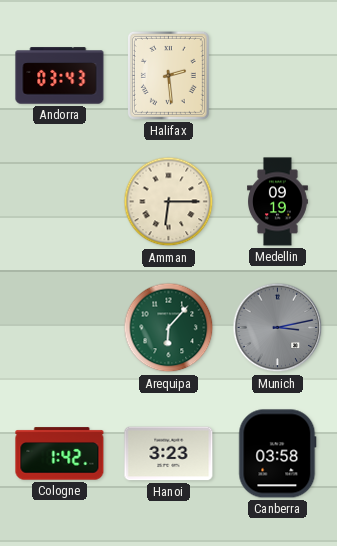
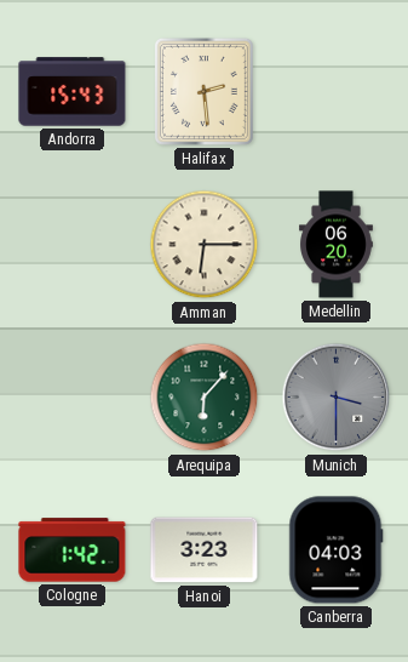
Andorra: 03:43 -> 15:43 (73, 92)
Medellin: 09:19 -> 06:20 (337, 245)
Munich: 3:13 -> 3:30 (337, 398)
Canberra: 03:58 -> 04:03 (337, 550)
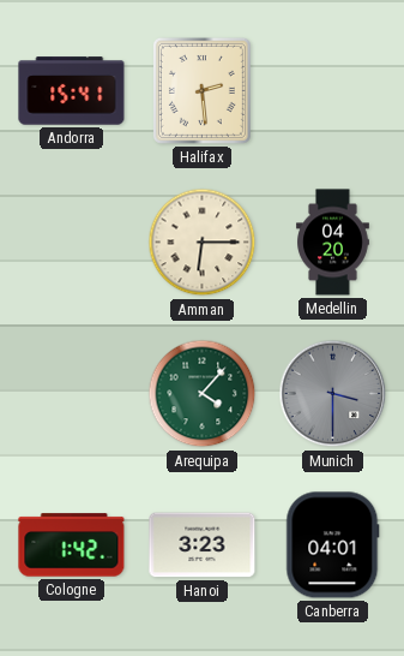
Andorra: 15:43 -> 15:41 (72, 91)
Medellin: 06:20 -> 04:20 (333, 243)
Arequipa: 6:07 -> 4:07 (203, 394)
Canberra: 04:03 -> 04:01 (333, 545)
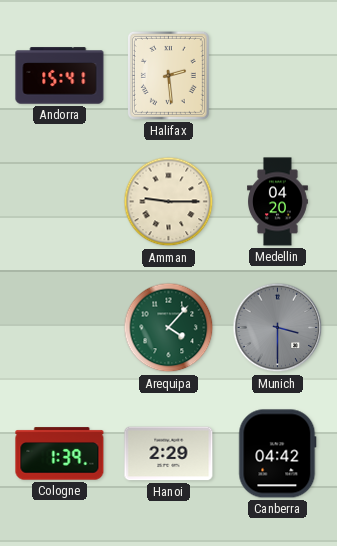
Amman: 6:15 -> 9:15 (169, 202)
Cologne: 1:42 -> 1:39 (60, 454)
Hanoi: 3:23 -> 2:29 (169, 454)
Canberra: 04:01 -> 04:42 (278, 454)
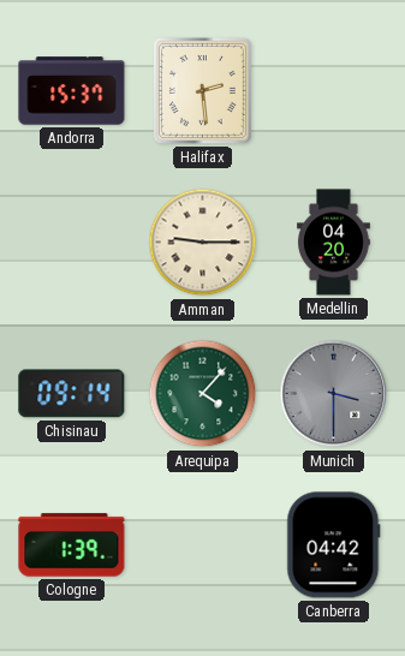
Andorra: 15:41 -> 15:37 (72, 91)
Chisinau: none -> 09:14 (72, 394)
Hanoi: 2:29 -> none (169, 454)
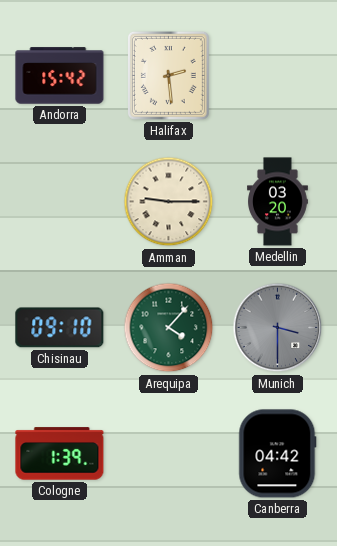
Andorra: 15:37 -> 15:42 (60, 76)
Medellin: 04:20 -> 03:20 (278, 202)
Chisinau: 09:14 -> 09:10 (60, 328)
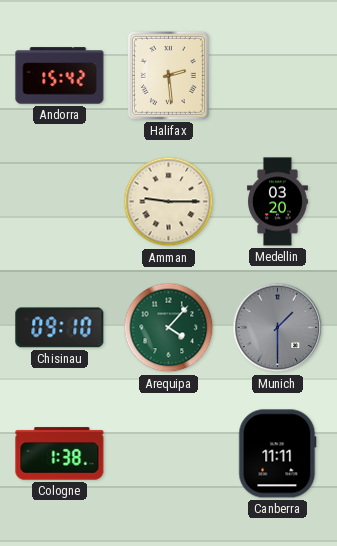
Munich: 3:30 -> 1:30 (278, 328)
Cologne: 1:39 -> 1:38 (60, 454)
Canberra: 04:42 -> 11:11 (278, 454)
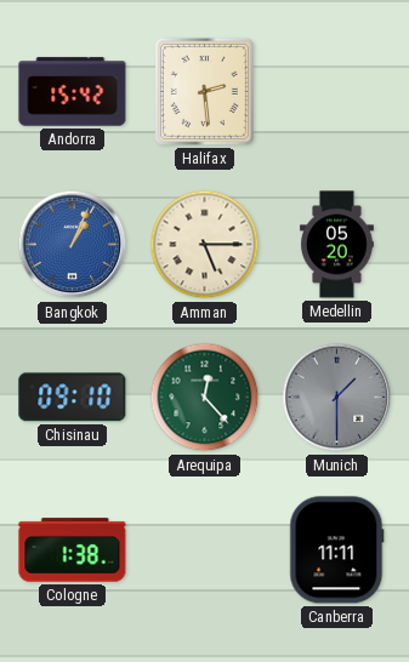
Bangkok: none -> 1:04 (73, 245)
Amman: 9:15 -> 5:15 (205, 245)
Medellin: 03:20 -> 05:20 (337, 245)
Arequipa: 4:07 -> 12:23 (205, 398)
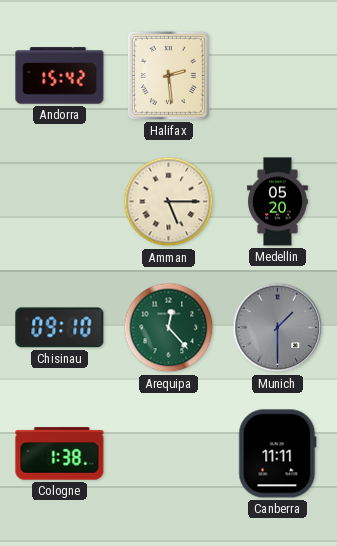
Bangkok: 1:04 -> none (73, 245)
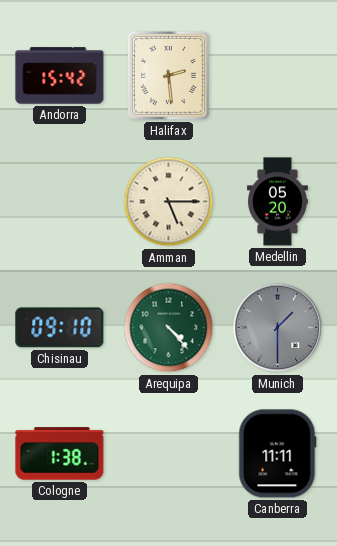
Arequipa: 12:23 -> 4:23 (169, 328)
